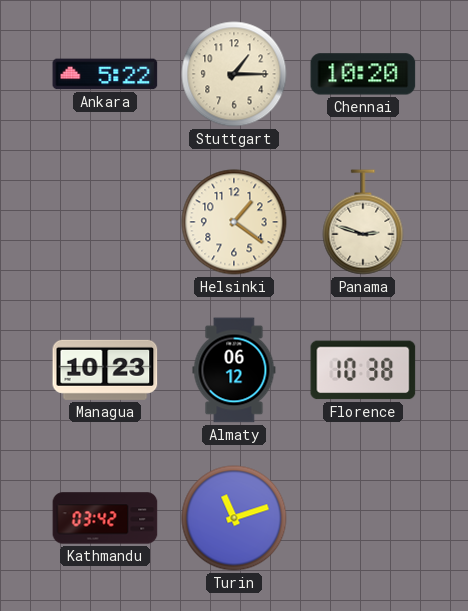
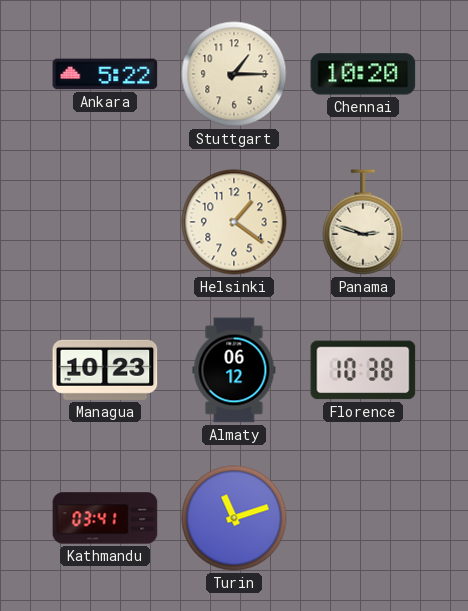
Kathmandu: 03:42 -> 03:41 (105, 518)
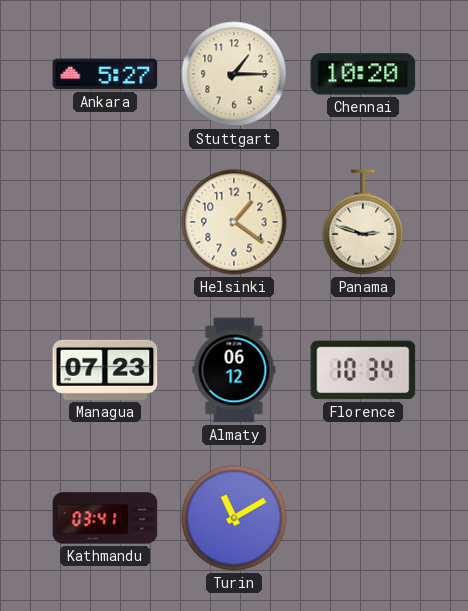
Ankara: 5:22 -> 5:27 (105, 74)
Managua: 10:23 -> 07:23 (105, 370)
Florence: 10:38 -> 10:34 (363, 370)
Turin: 11:12 -> 11:10 (234, 518)
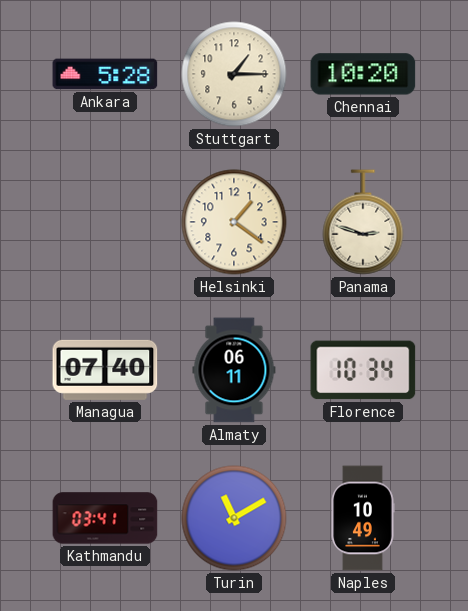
Ankara: 5:27 -> 5:28 (105, 74)
Managua: 07:23 -> 07:40 (105, 370)
Almaty: 06:12 -> 06:11 (234, 370)
Naples: none -> 10:49 (363, 518)
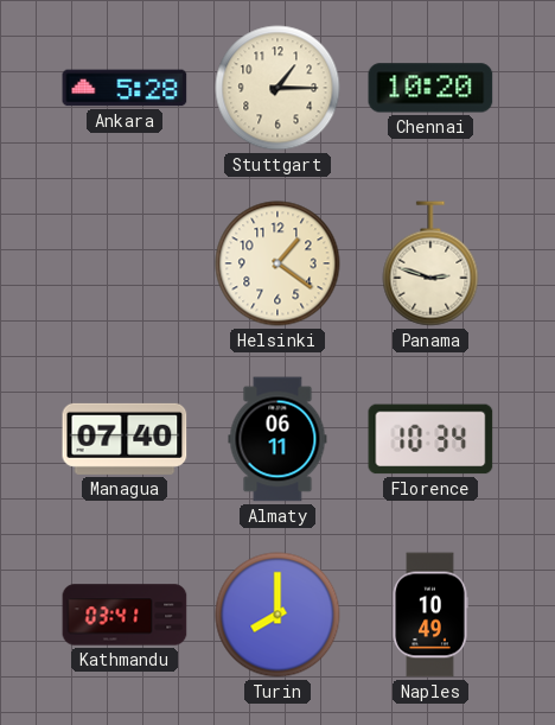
Turin: 11:10 -> 8:00 (277, 615)
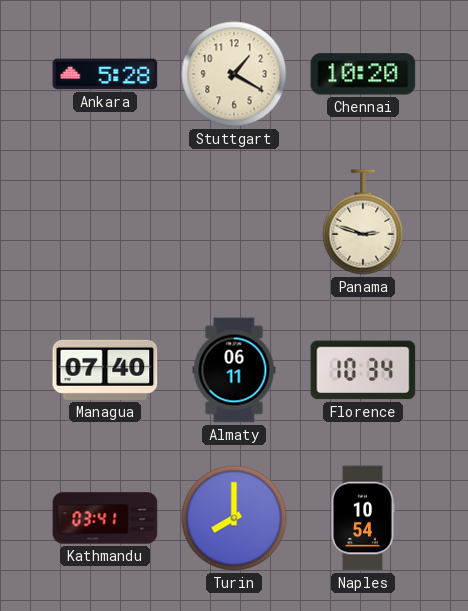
Stuttgart: 1:15 -> 1:20 (234, 74)
Helsinki: 1:21 -> none (277, 263)
Naples: 10:49 -> 10:54 (363, 518)
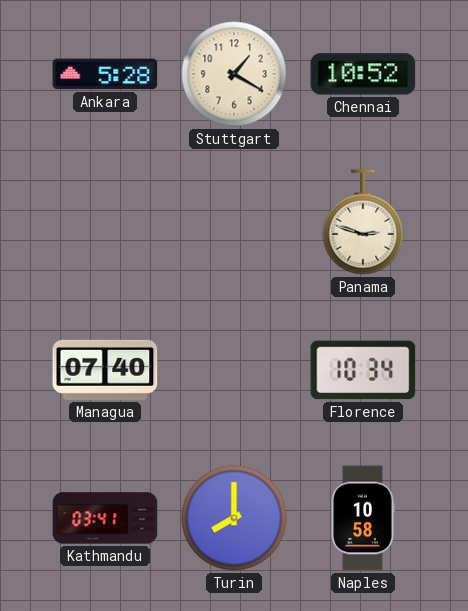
Chennai: 10:20 -> 10:52 (363, 74)
Almaty: 06:11 -> none (234, 370)
Naples: 10:54 -> 10:58 (363, 518)
